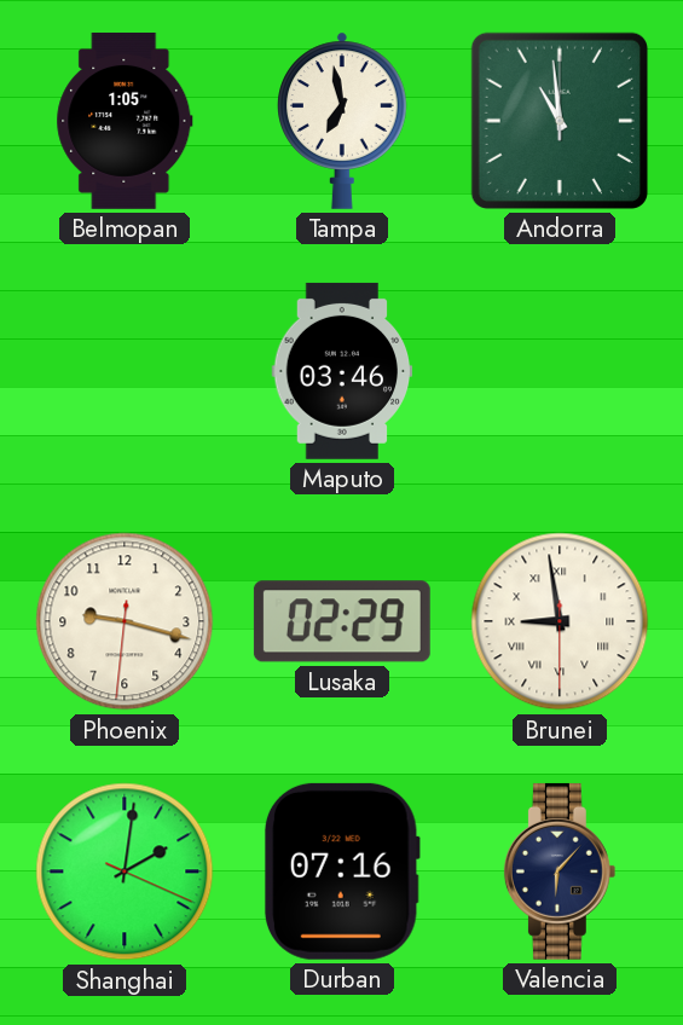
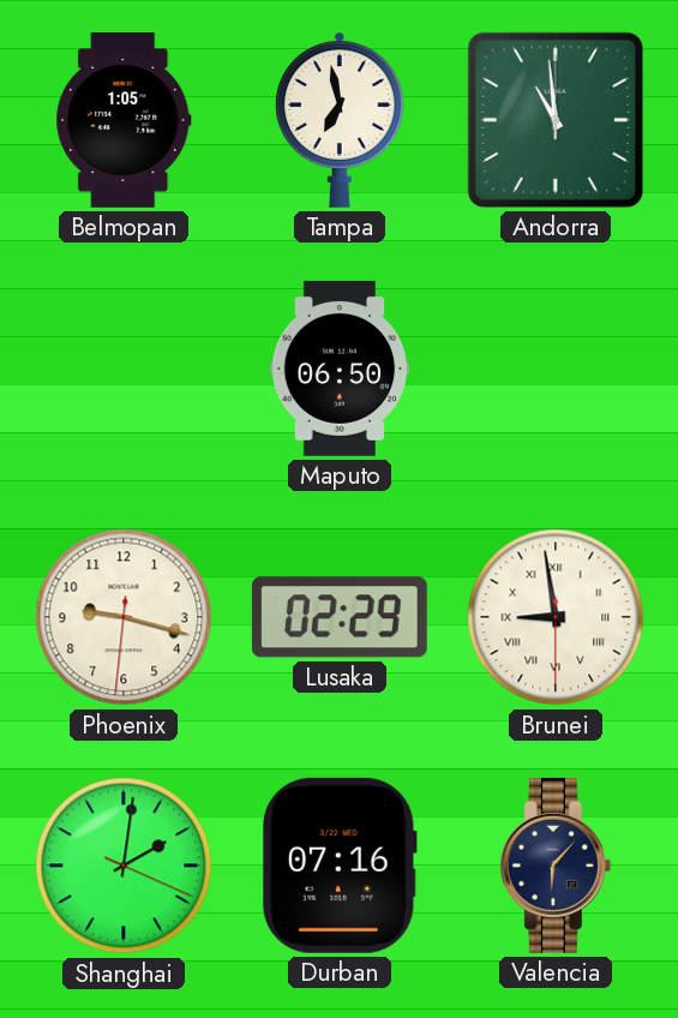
Maputo: 03:46 -> 06:50 (340, 369)
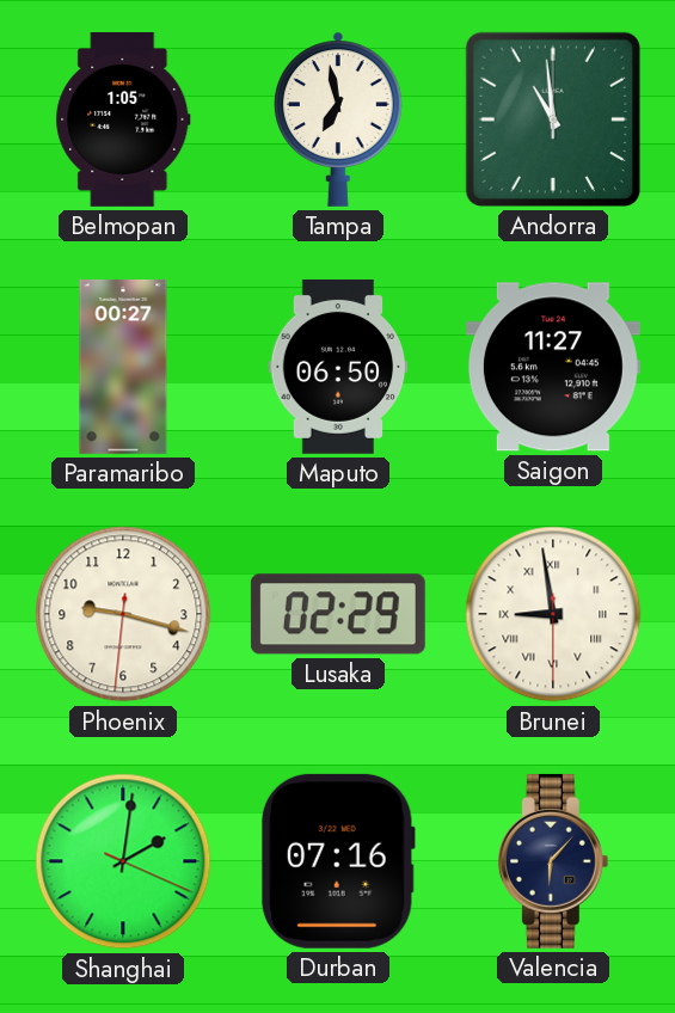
Paramaribo: none -> 00:27 (123, 367)
Saigon: none -> 11:27 (553, 367)
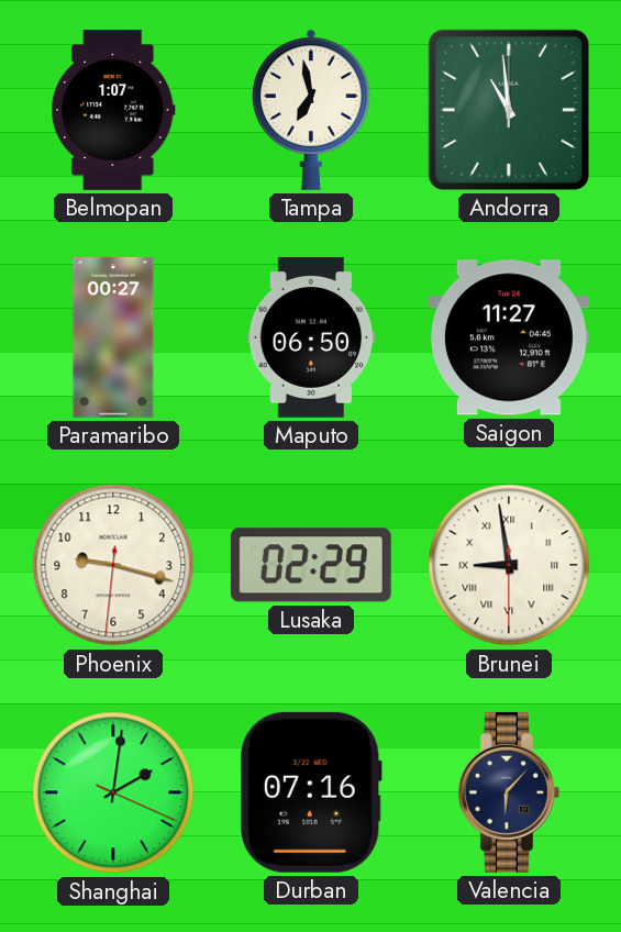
Belmopan: 1:05 -> 1:07 (113, 110)
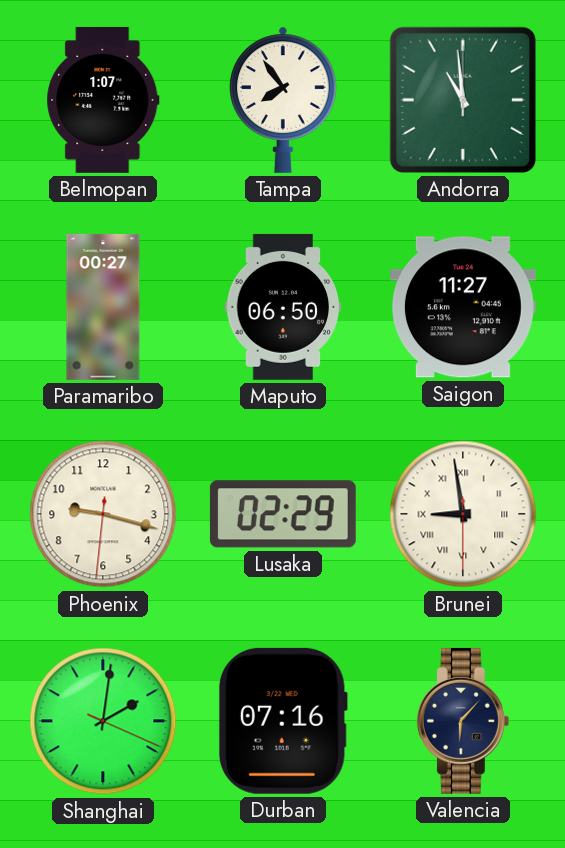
Tampa: 6:58 -> 7:54 (283, 100)
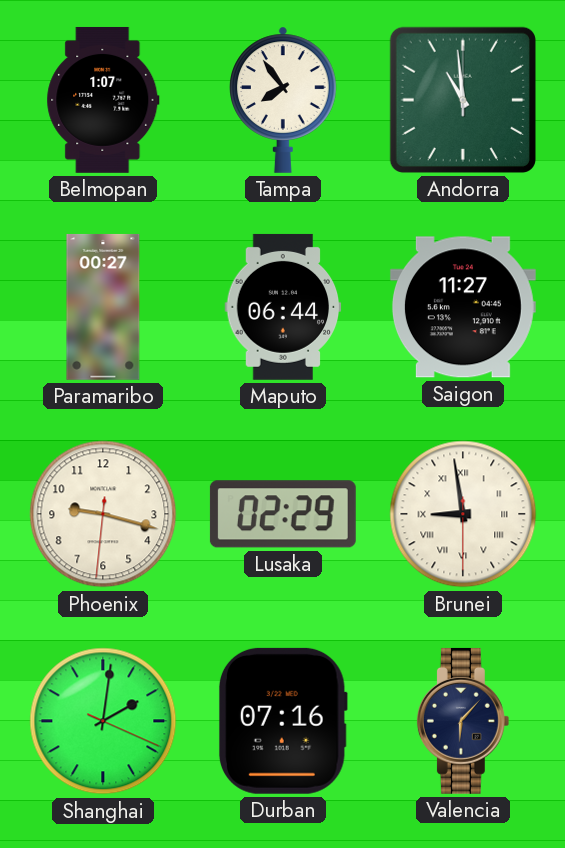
Maputo: 06:50 -> 06:44 (283, 307)
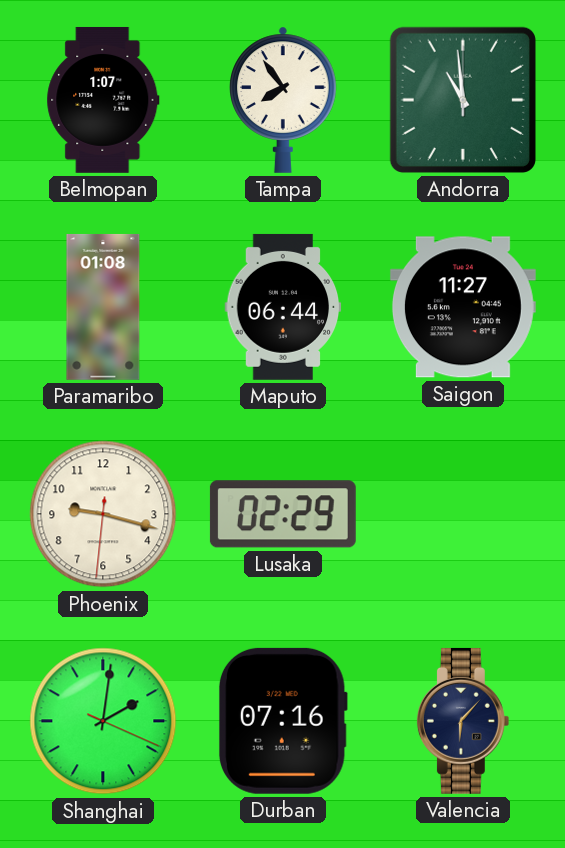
Paramaribo: 00:27 -> 01:08 (103, 307)
Brunei: 8:58 -> none (463, 514)
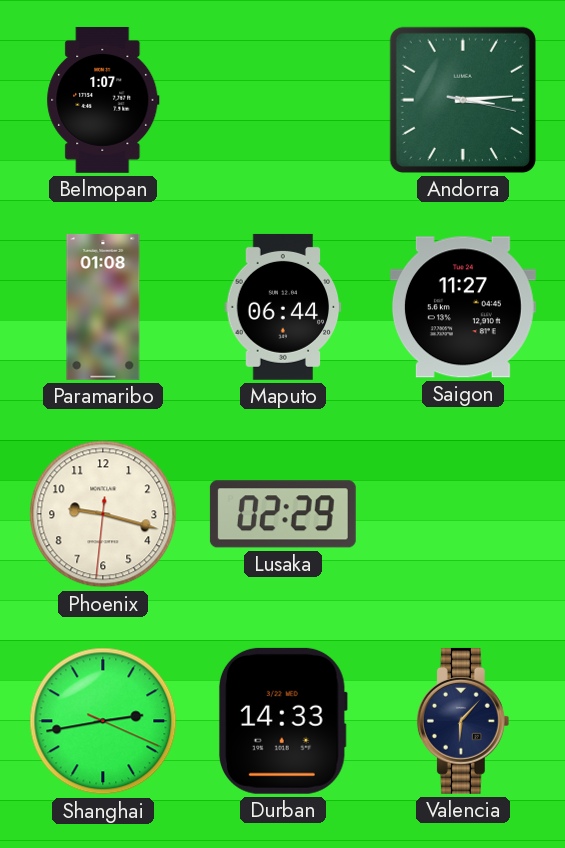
Tampa: 7:54 -> none (283, 100)
Andorra: 10:59 -> 3:14 (463, 100)
Shanghai: 2:01 -> 2:43 (103, 721)
Durban: 07:16 -> 14:33 (283, 721)
